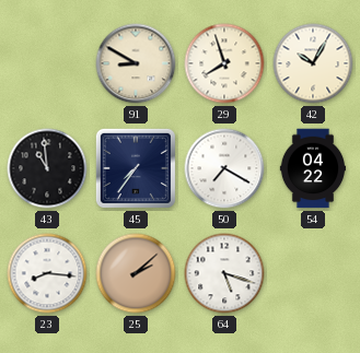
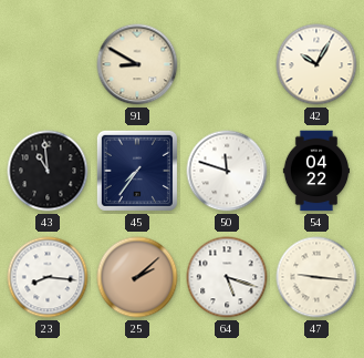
29: 7:57 -> none (224, 63)
50: 7:20 -> 11:48 (227, 171)
47: none -> 9:16 (316, 277)
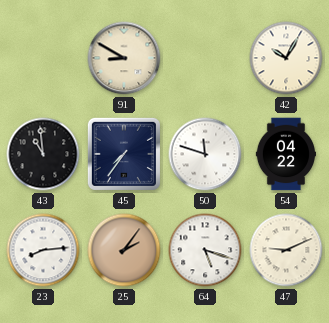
23: 8:16 -> 8:14 (43, 250)
25: 2:08 -> 2:06 (124, 250)
47: 9:16 -> 9:11 (286, 250)
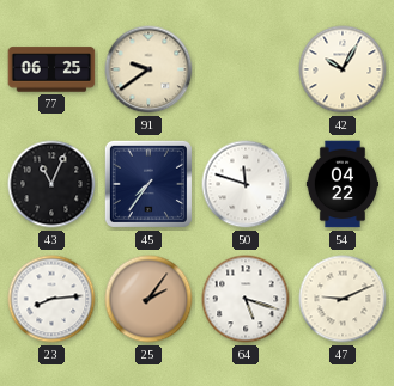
77: none -> 06:25 (51, 69)
91: 8:50 -> 9:39 (148, 69)
43: 10:59 -> 11:04 (51, 184)
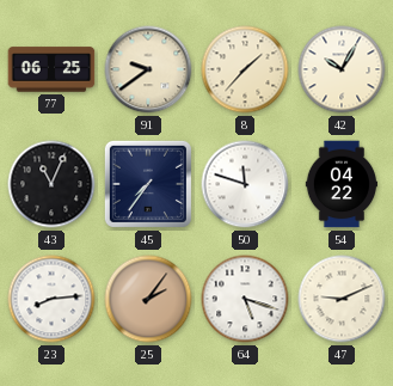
8: none -> 1:37 (245, 69)
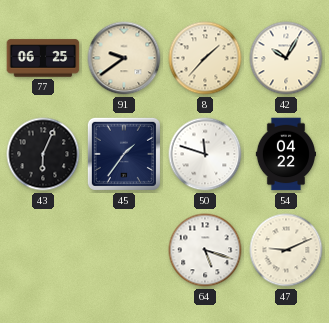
43: 11:04 -> 6:04 (43, 154)
45: 7:36 -> 1:36 (124, 154)
23: 8:14 -> none (51, 299)
25: 2:06 -> none (148, 299)
